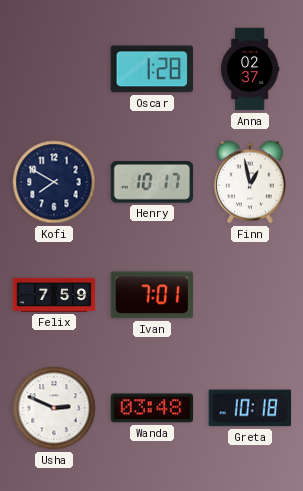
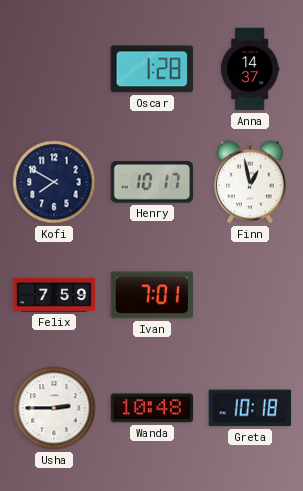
Anna: 02:37 -> 14:37 (251, 69)
Usha: 2:49 -> 2:45 (54, 408)
Wanda: 03:48 -> 10:48 (152, 408)
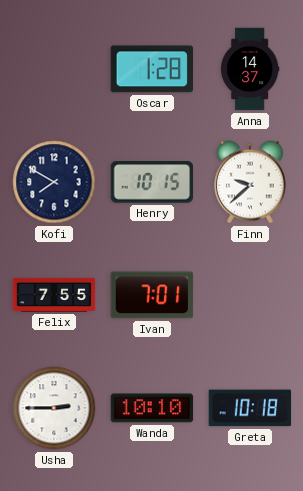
Henry: 10:17 -> 10:15 (152, 182)
Finn: 12:58 -> 9:38 (250, 182)
Felix: 7:59 -> 7:55 (54, 295)
Wanda: 10:48 -> 10:10 (152, 408)
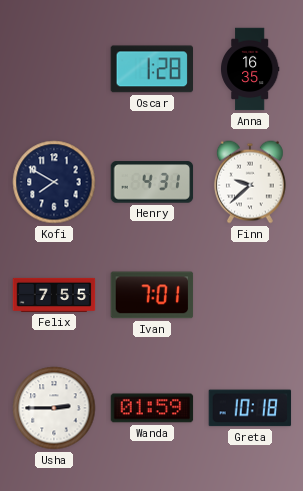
Anna: 14:37 -> 16:35 (251, 69)
Henry: 10:15 -> 4:31 (152, 182)
Wanda: 10:10 -> 01:59 (152, 408)
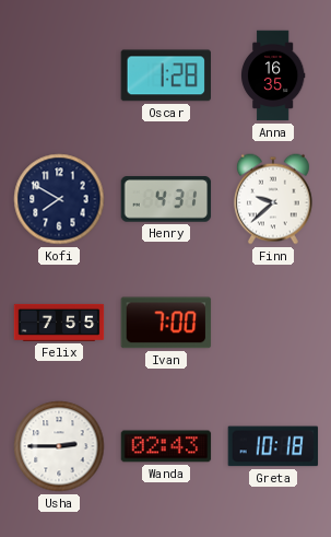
Ivan: 7:01 -> 7:00 (166, 323)
Wanda: 01:59 -> 02:43 (166, 446)
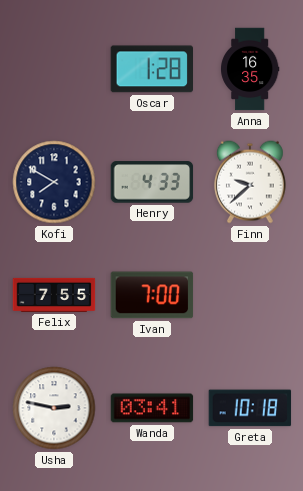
Henry: 4:31 -> 4:33 (152, 182)
Usha: 2:45 -> 2:47 (54, 408)
Wanda: 02:43 -> 03:41 (152, 408)
